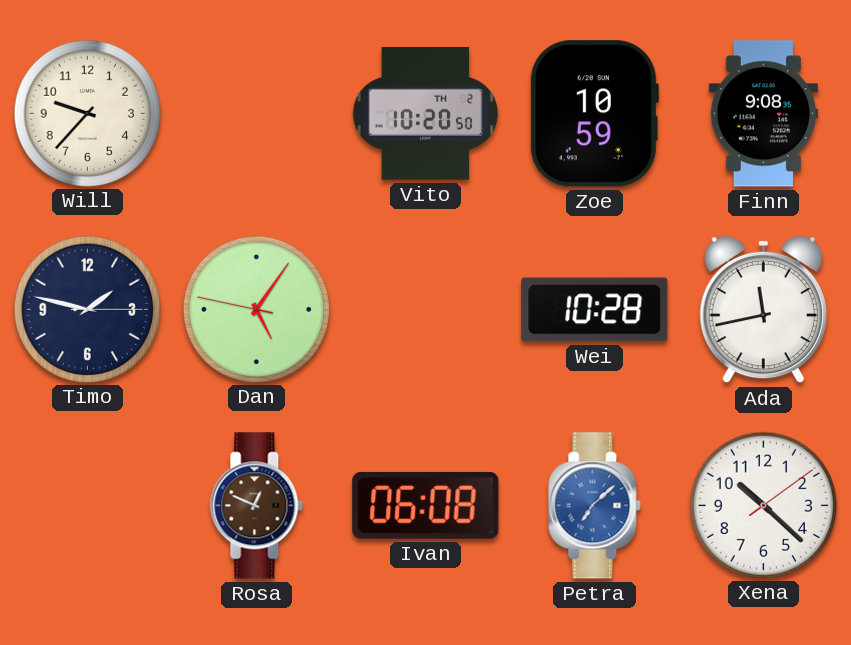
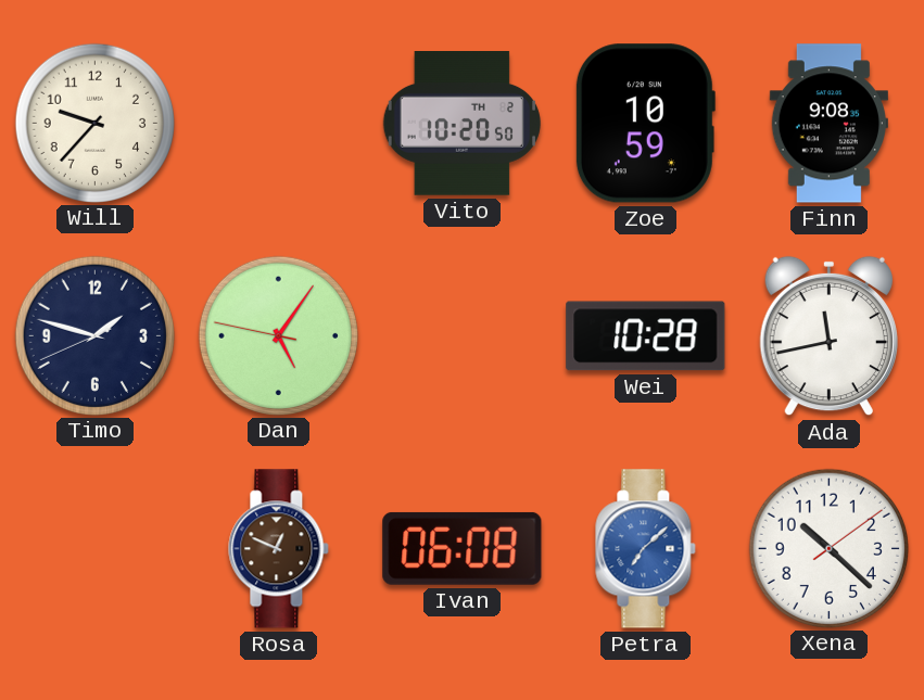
Timo: 1:47:15 -> 1:47:41 (94, 335)
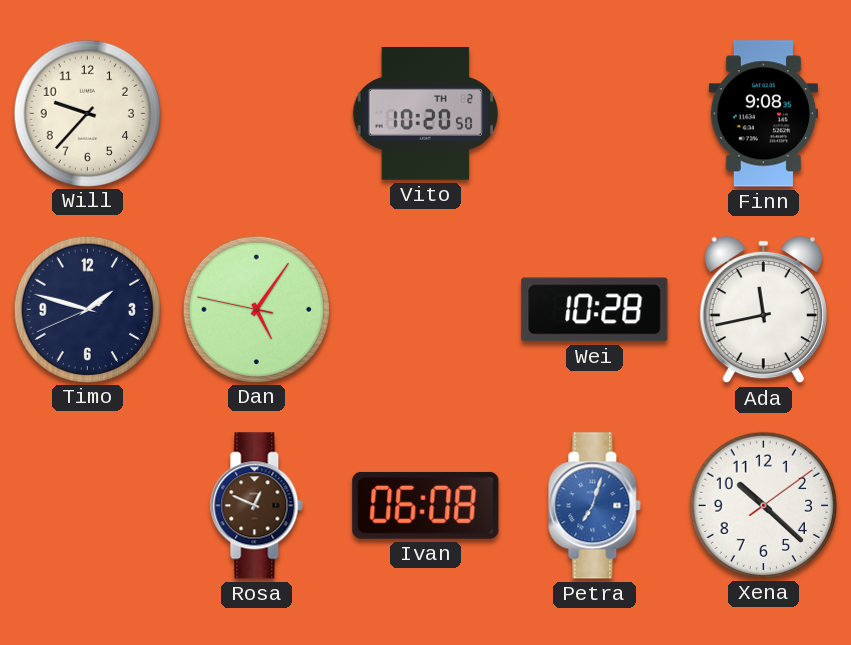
Zoe: 10:59 -> none (645, 124)
Petra: 7:08 -> 7:03 (595, 506)
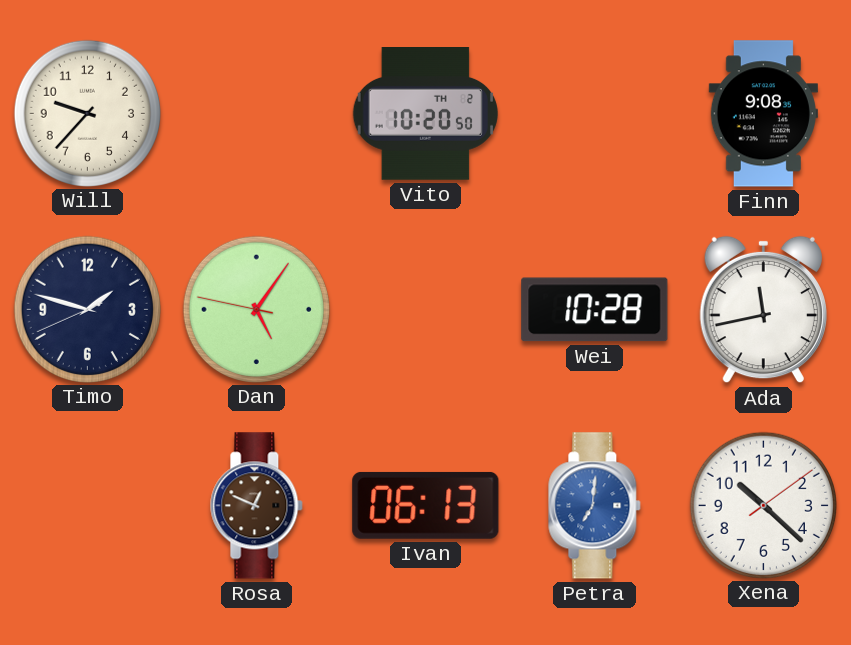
Ivan: 06:08 -> 06:13 (426, 505)
Petra: 7:03 -> 7:01 (595, 506)
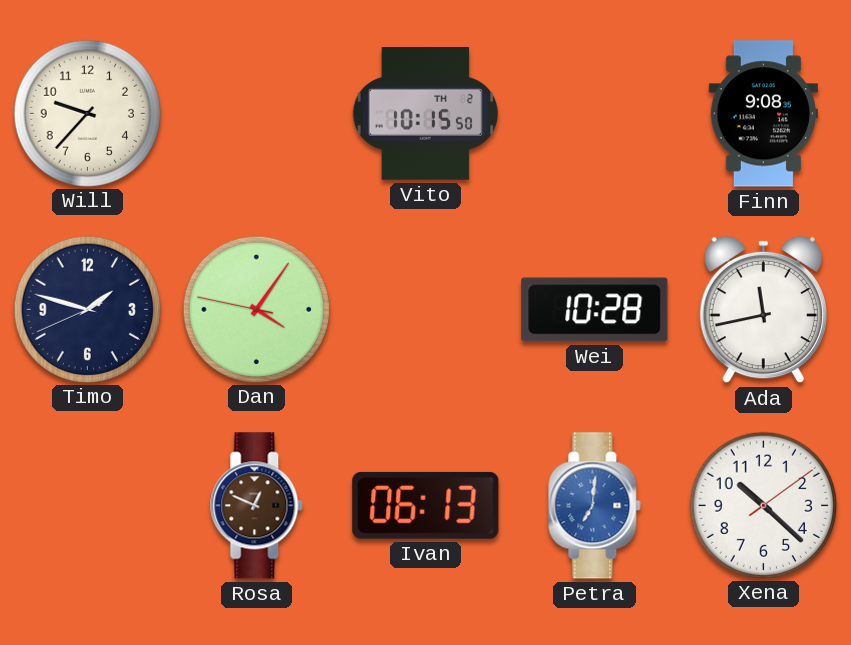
Vito: 10:20 -> 10:15 (425, 114)
Dan: 5:05 -> 4:05 (256, 309)
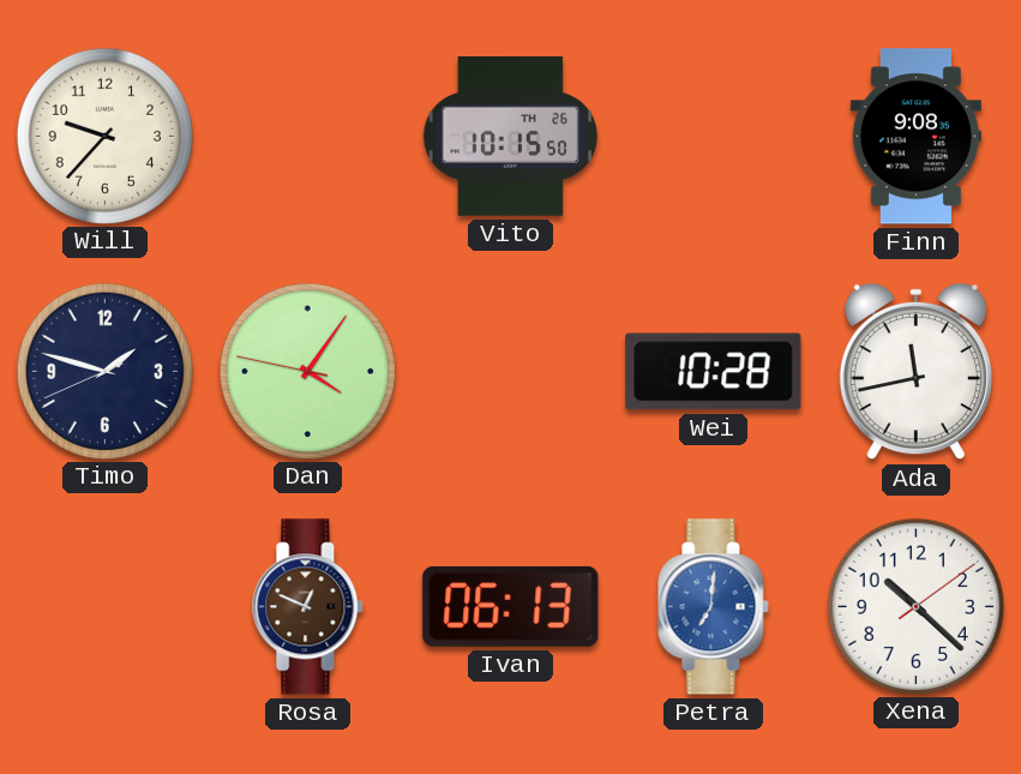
Vito date: TH 2 -> TH 26 (510, 137)
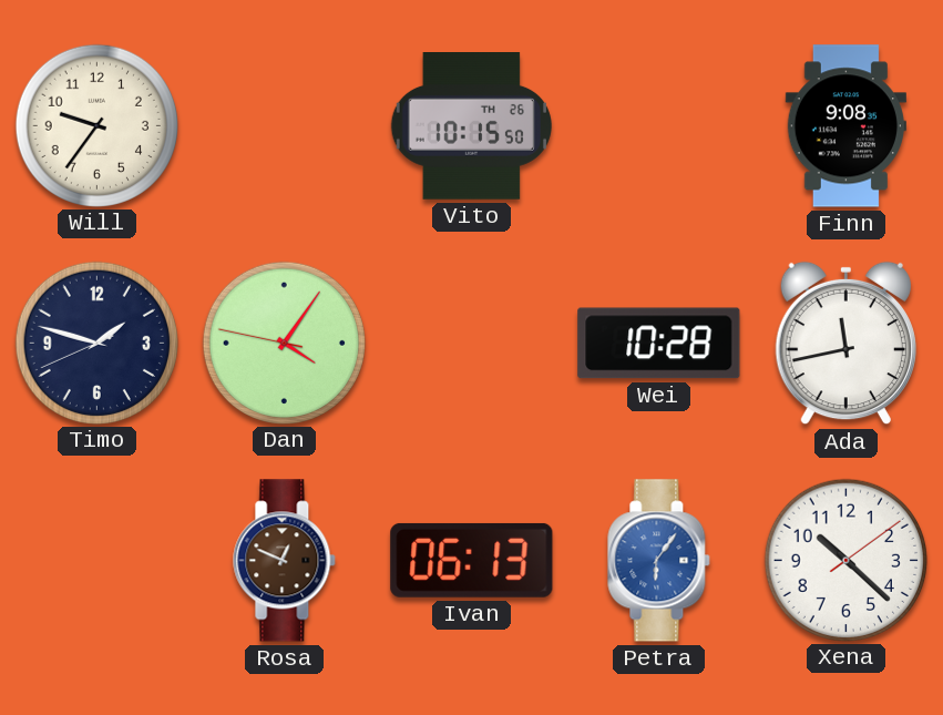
Will: 9:37 -> 9:36 (96, 125)
Petra: 7:01 -> 6:06 (659, 561)
